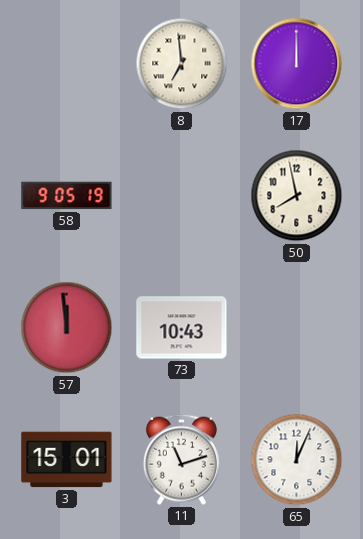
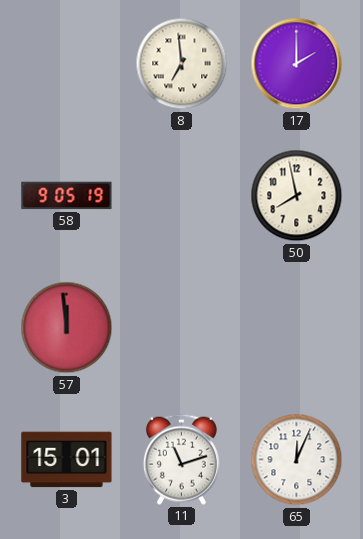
17: 12:00 -> 2:00 (297, 64)
73: 10:43 -> none (182, 328)
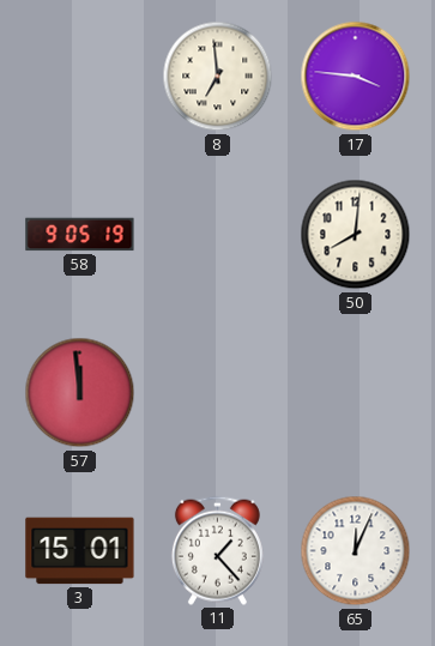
17: 2:00 -> 3:46 (356, 77)
50: 7:58 -> 8:01 (356, 235)
11: 11:12 -> 1:23 (217, 550)
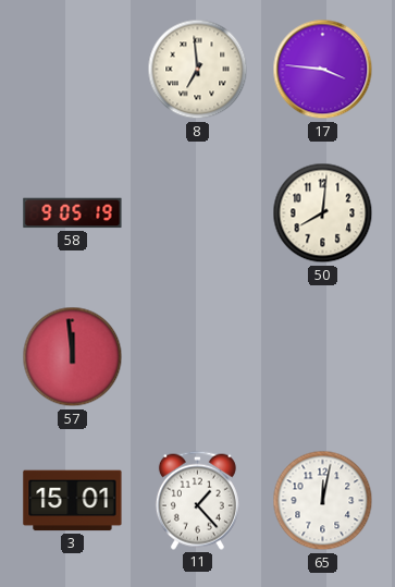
65: 12:04 -> 12:02 (323, 501)
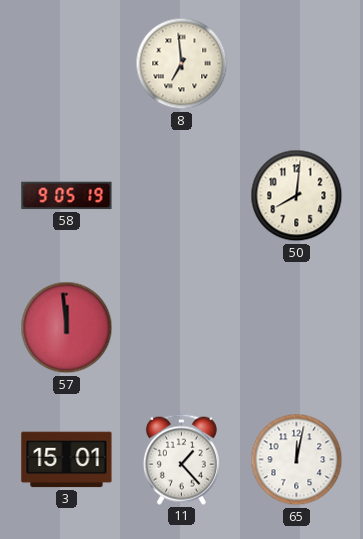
17: 3:46 -> none (323, 70)
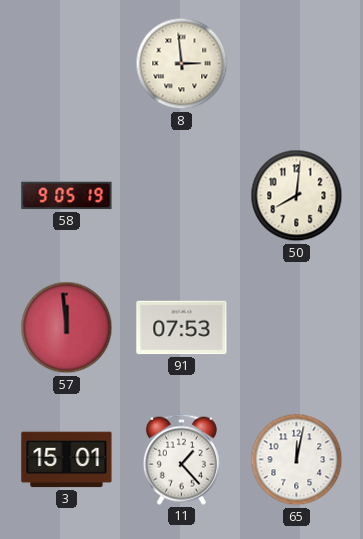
8: 6:59 -> 2:59 (182, 64)
91: none -> 07:53 (182, 328)
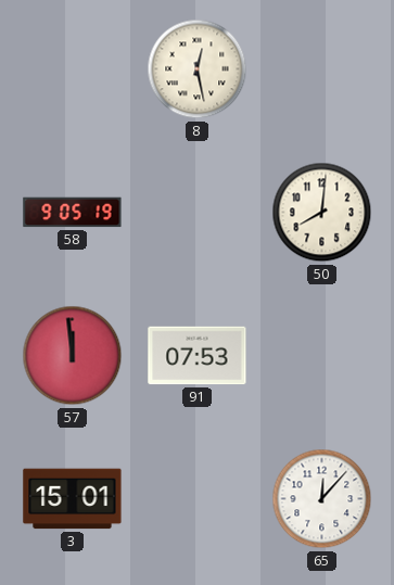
8: 2:59 -> 12:28 (198, 69)
11: 1:23 -> none (181, 459)
65: 12:02 -> 12:07 (322, 499)
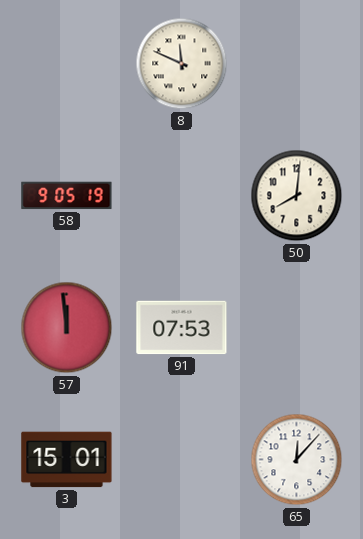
8: 12:28 -> 11:49 (182, 64)
